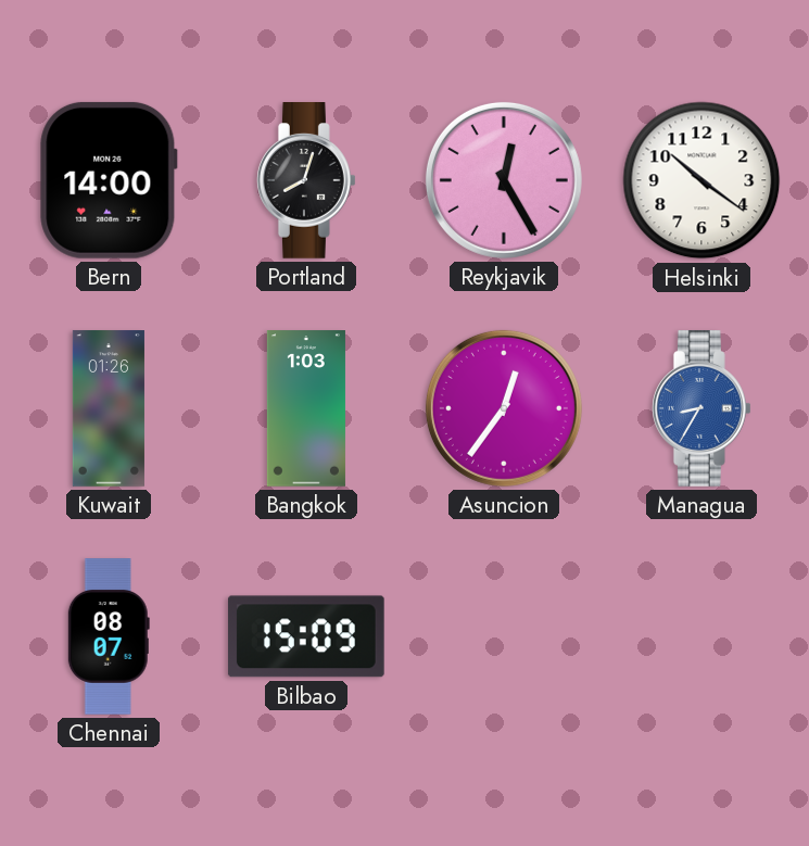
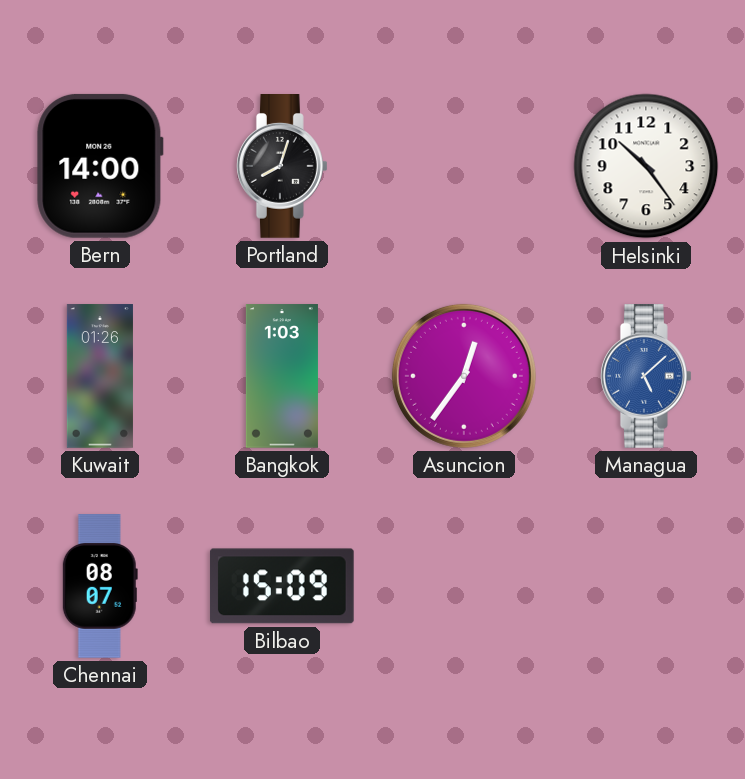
Reykjavik: 12:25 -> none (504, 180)
Helsinki: 10:21 -> 10:24 (646, 166)
Managua: 8:35 -> 5:08 (647, 377)
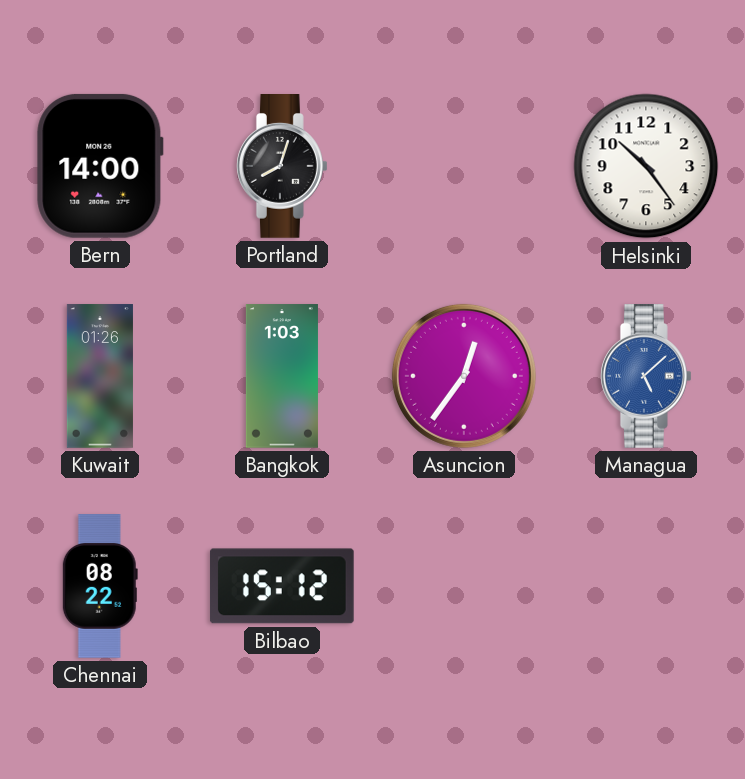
Chennai: 08:07 -> 08:22 (100, 586)
Bilbao: 15:09 -> 15:12 (282, 586)
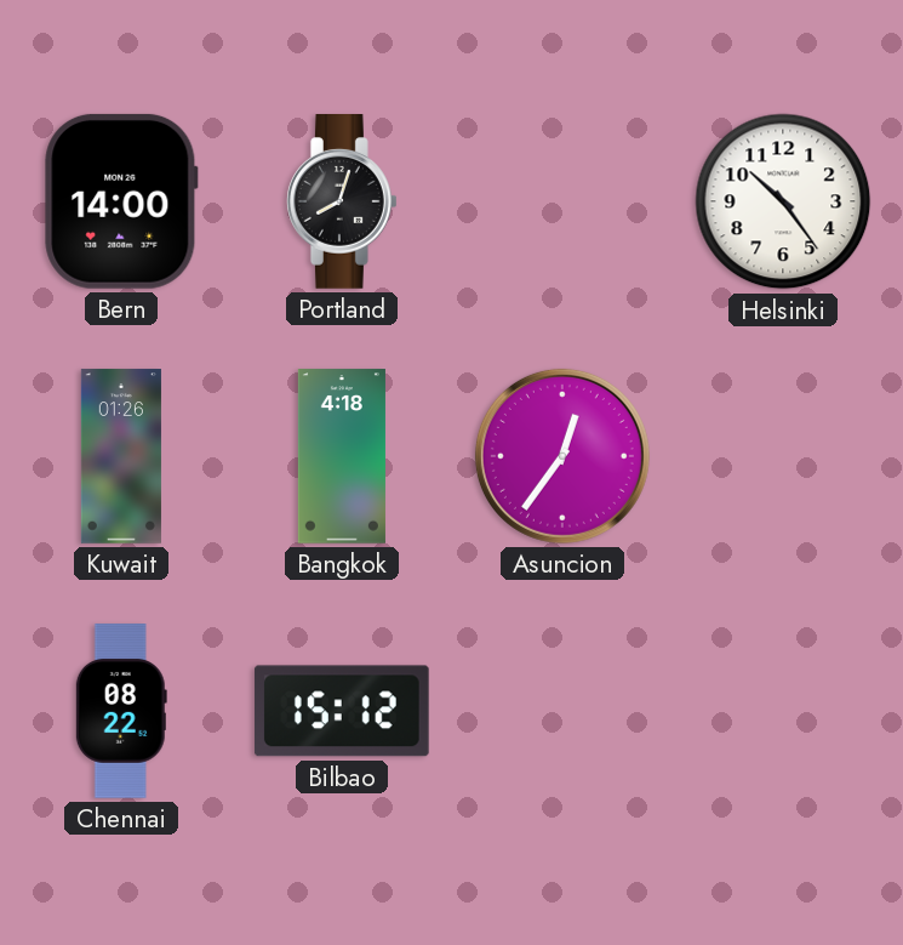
Bangkok: 1:03 -> 4:18 (342, 456)
Managua: 5:08 -> none (647, 377)
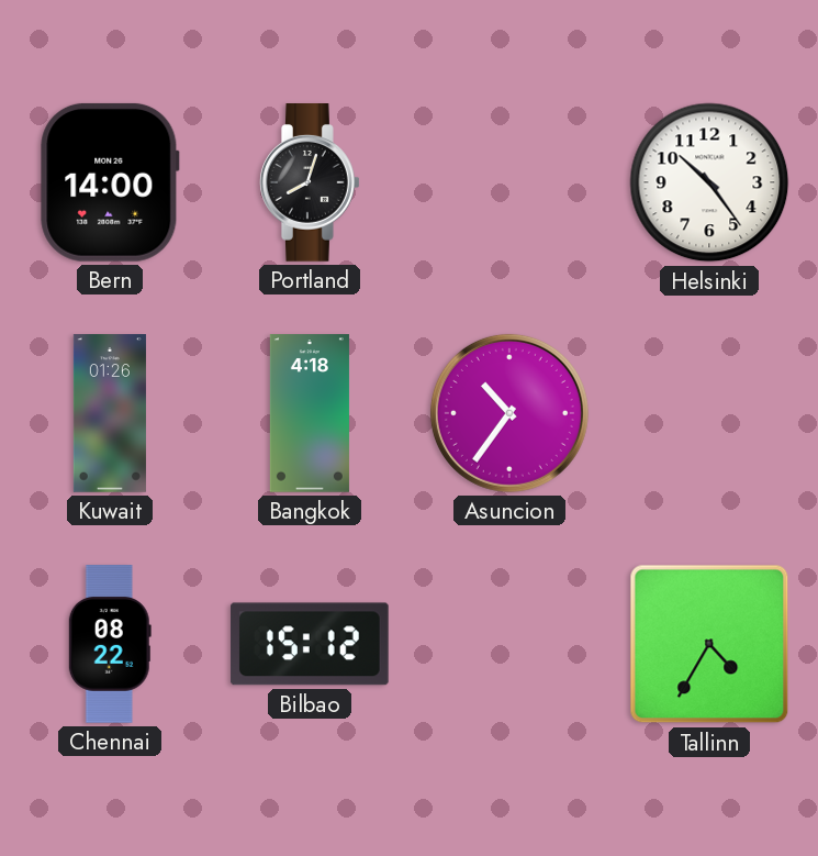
Asuncion: 12:36 -> 10:36 (509, 413)
Tallinn: none -> 4:35 (709, 644)
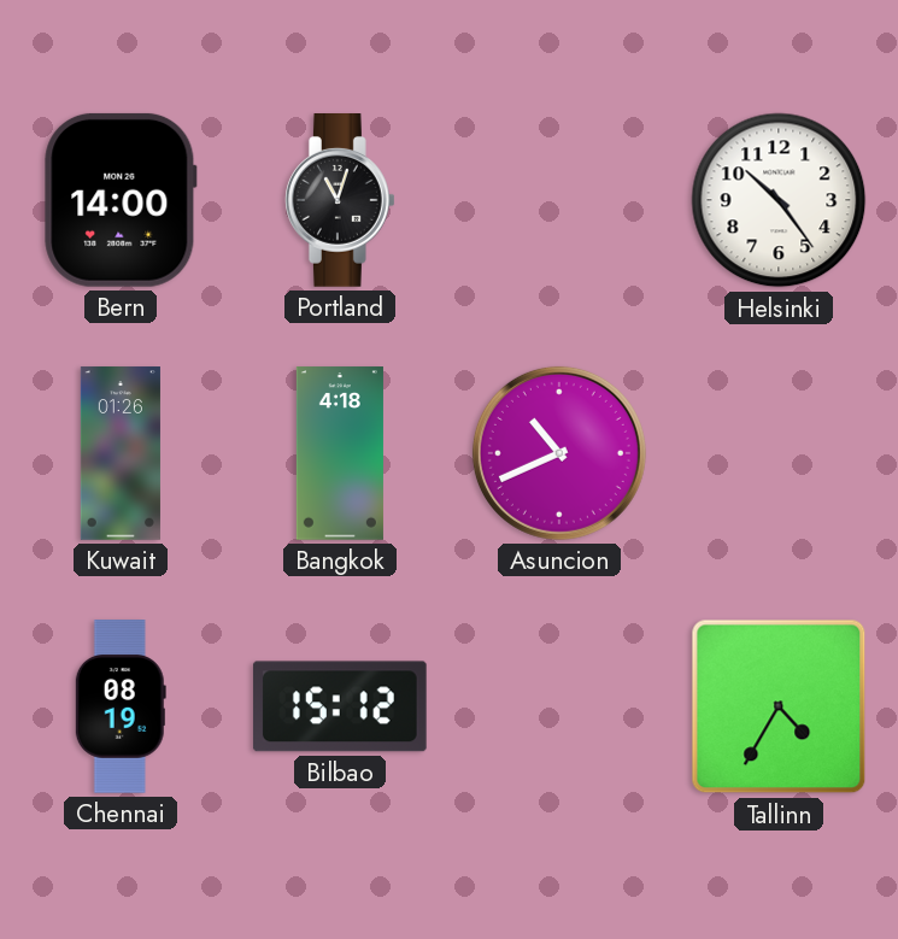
Portland: 8:03 -> 11:03 (341, 201)
Asuncion: 10:36 -> 10:41 (559, 453)
Chennai: 08:22 -> 08:19 (121, 706)
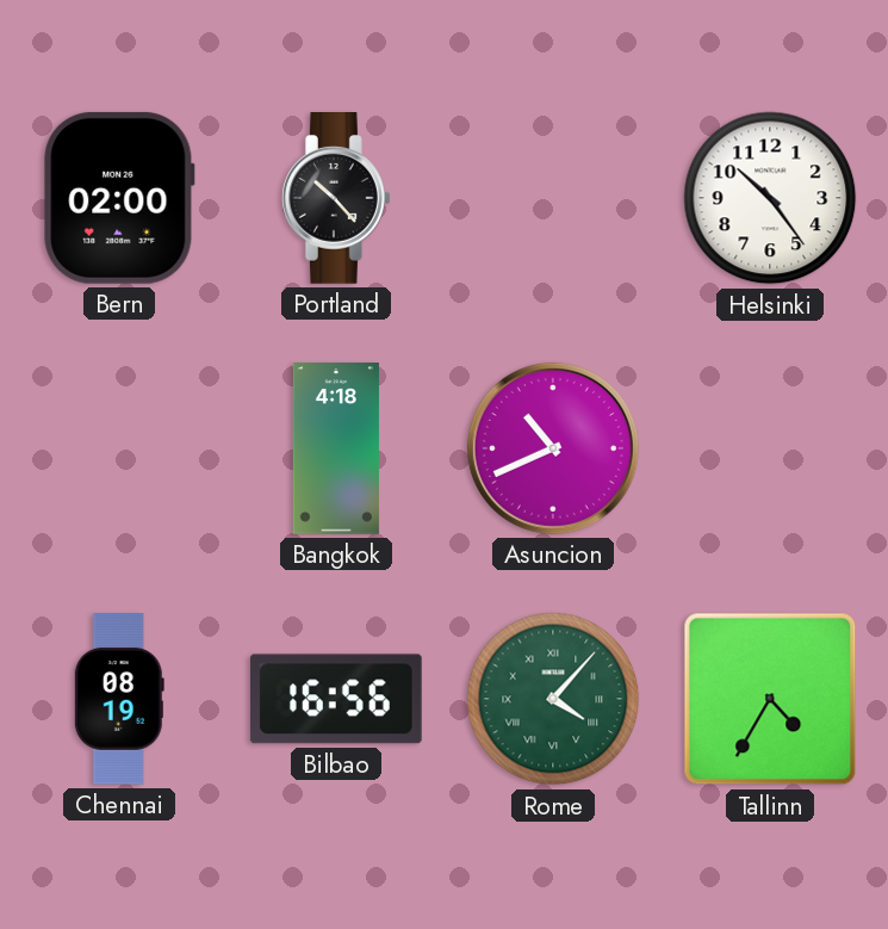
Bern: 14:00 -> 02:00 (119, 198)
Portland: 11:03 -> 10:23 (337, 199)
Kuwait: 01:26 -> none (121, 453)
Bilbao: 15:12 -> 16:56 (336, 699)
Rome: none -> 4:07 (553, 699)
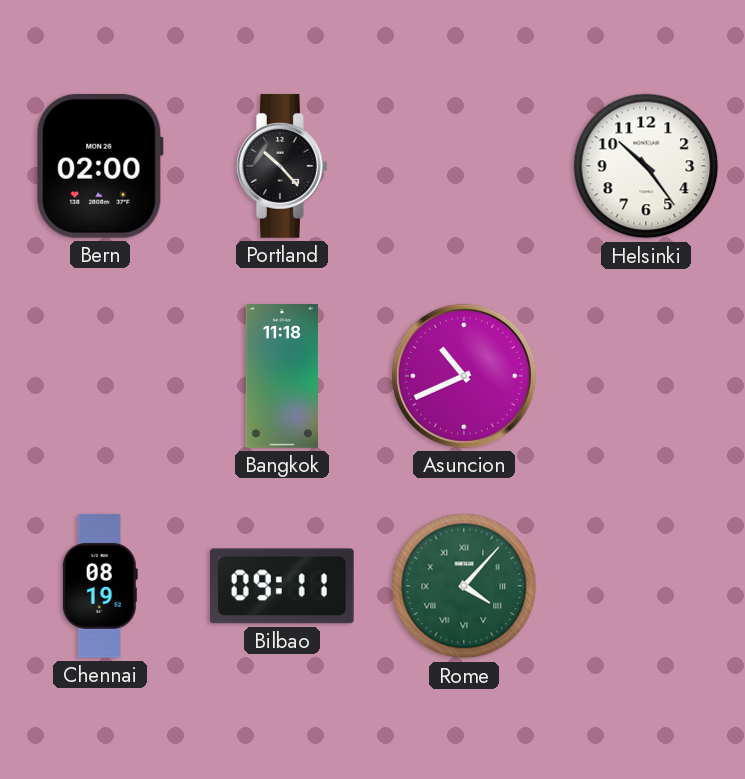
Bangkok: 4:18 -> 11:18 (282, 376)
Bilbao: 16:56 -> 09:11 (282, 586)
Tallinn: 4:35 -> none (770, 699)
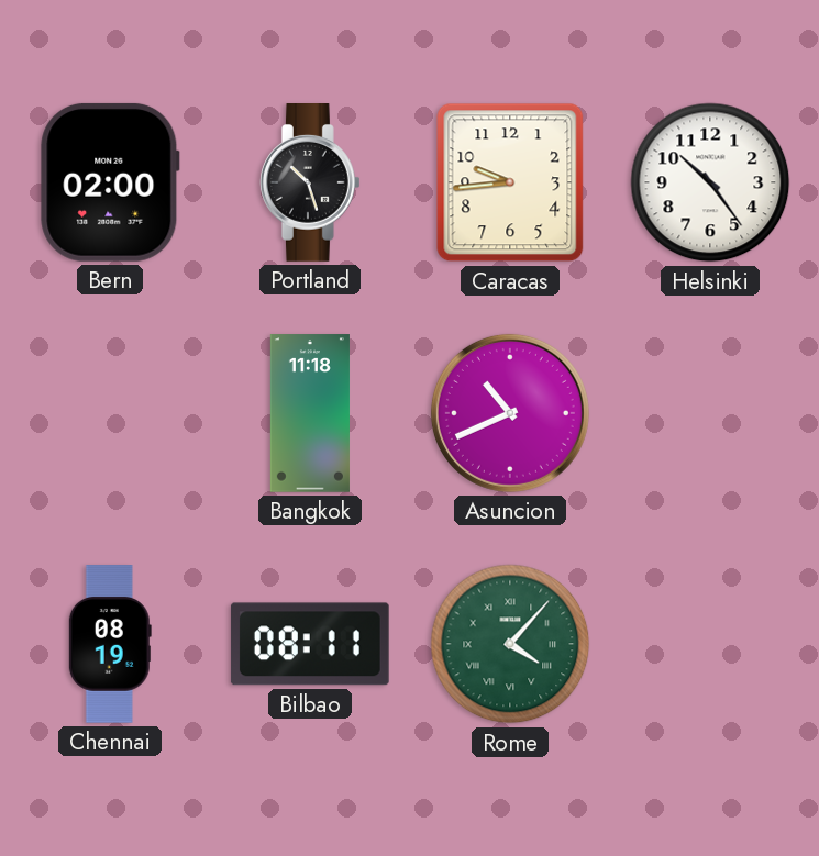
Portland: 10:23 -> 10:27 (311, 184)
Caracas: none -> 9:44 (510, 182)
Bilbao: 09:11 -> 08:11 (310, 644)
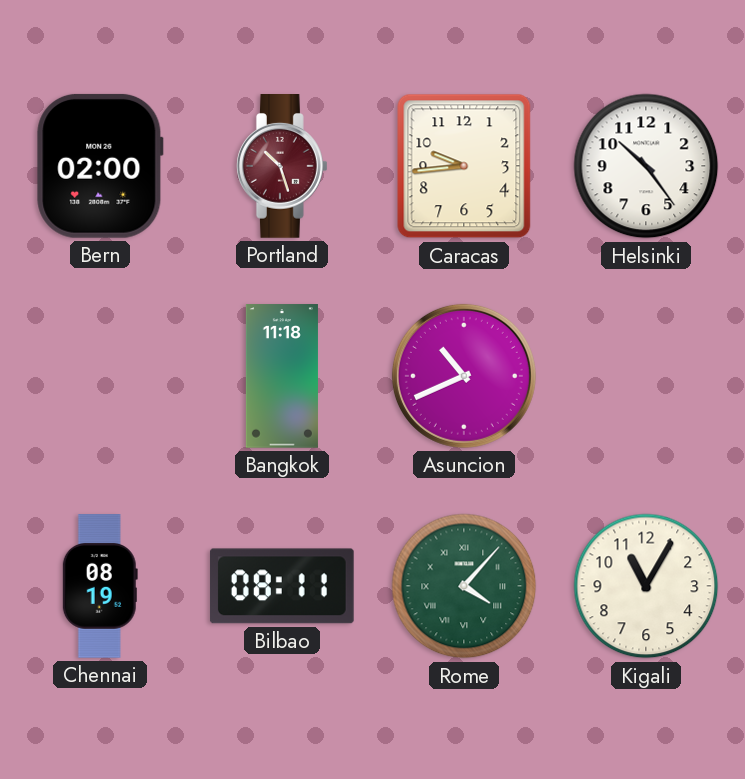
Portland dial: black -> burgundy (283, 167)
Kigali: none -> 11:05 (646, 586)
